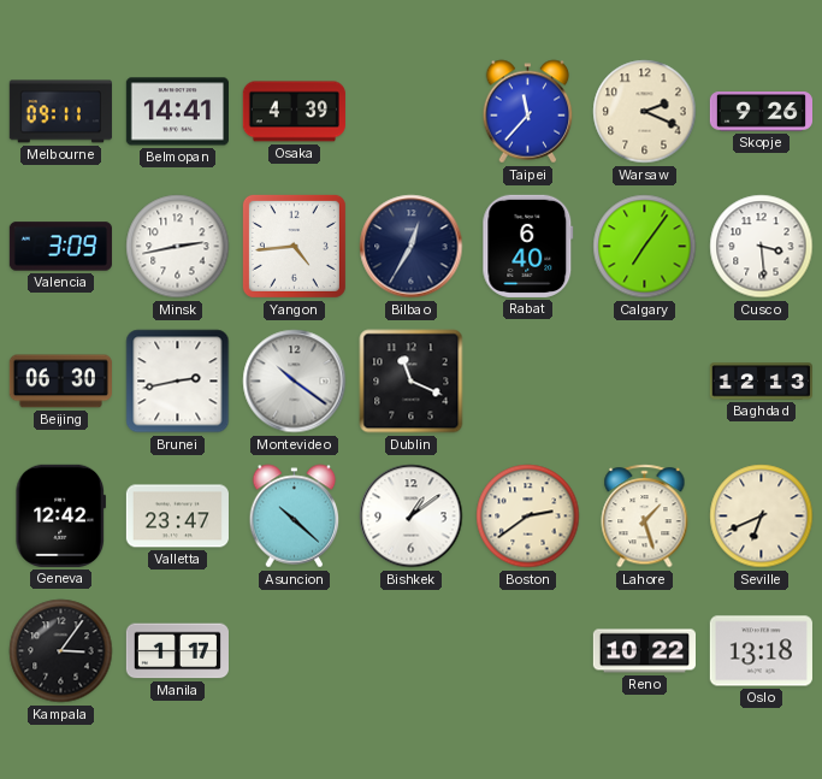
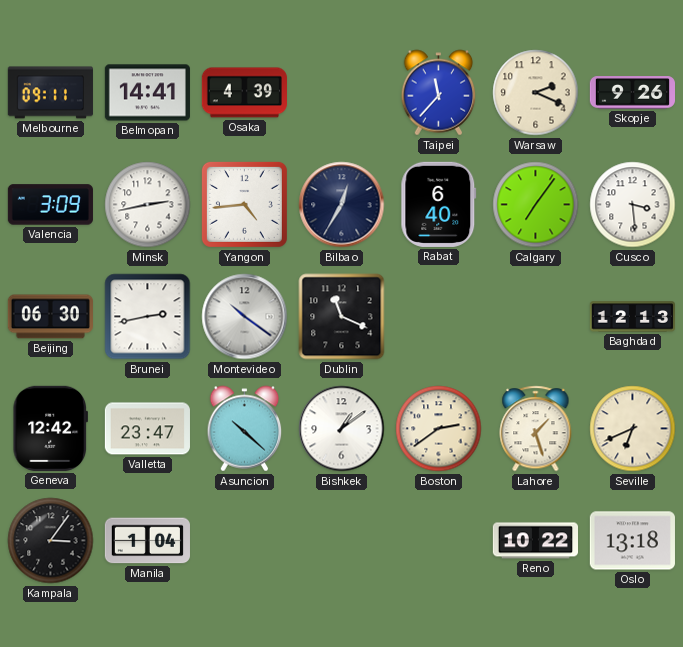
Manila: 1:17 -> 1:04 (147, 541)
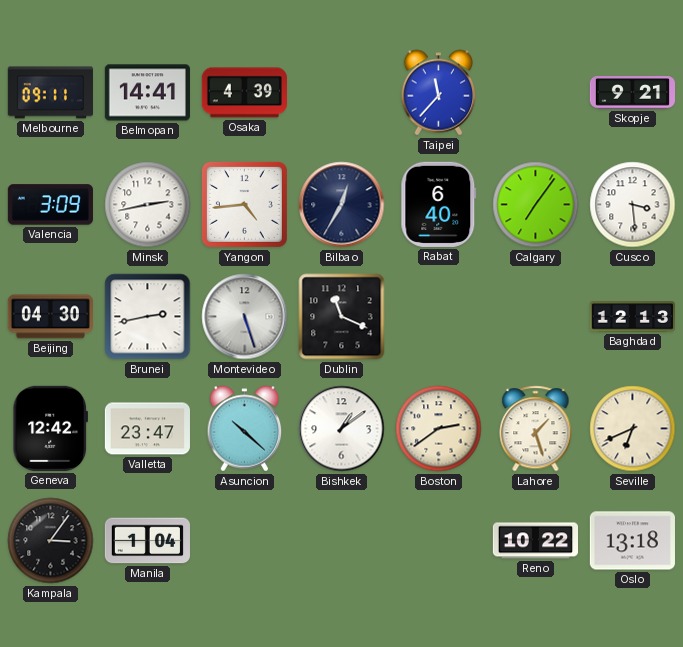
Warsaw: 2:19 -> none (536, 93)
Skopje: 9:26 -> 9:21 (632, 93)
Beijing: 06:30 -> 04:30 (50, 317)
Montevideo: 10:21 -> 5:27 (245, 317)
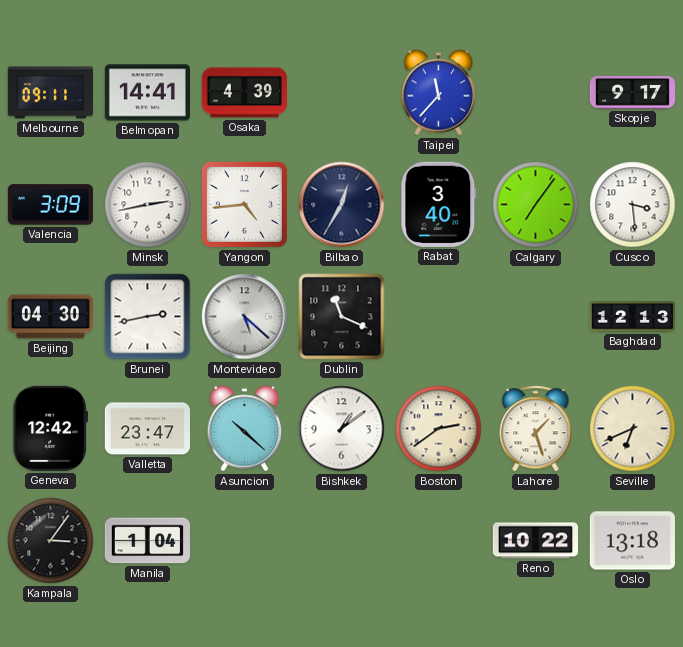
Skopje: 9:21 -> 9:17 (632, 93)
Rabat: 6:40 -> 3:40 (439, 204)
Montevideo: 5:27 -> 5:22 (245, 317)
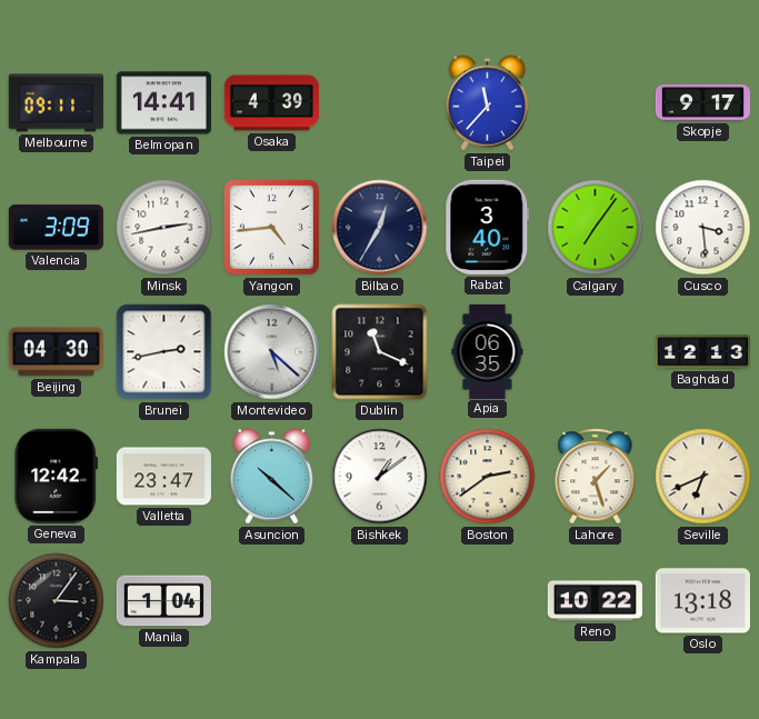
Apia: none -> 06:35 (488, 351)
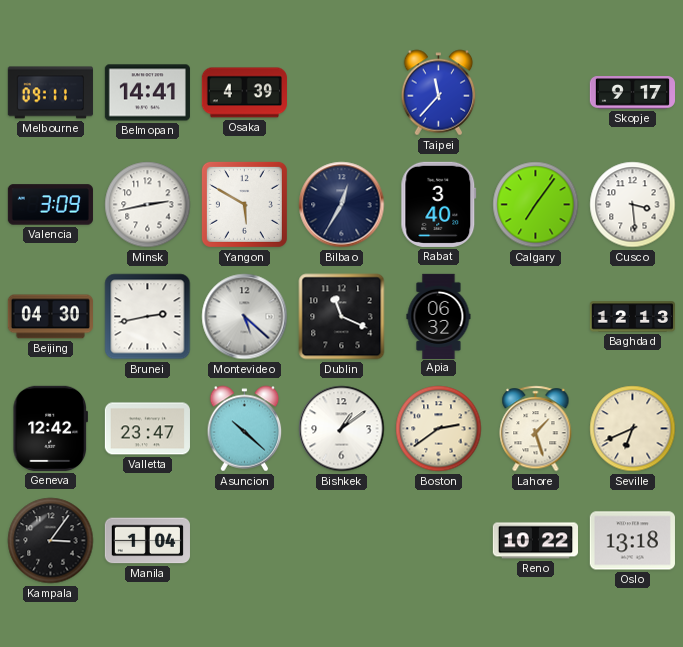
Yangon: 4:44 -> 5:50 (244, 204)
Apia: 06:35 -> 06:32 (439, 316)
